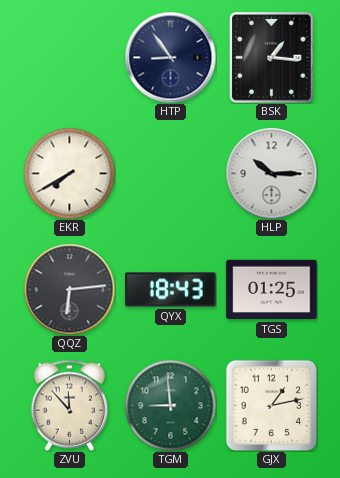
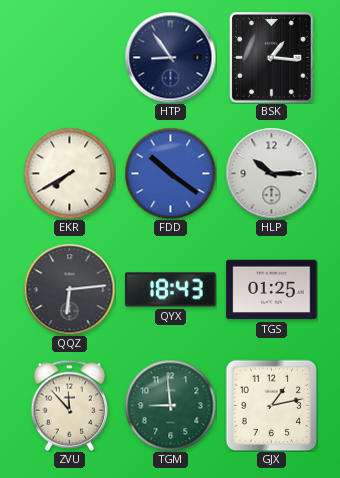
FDD: none -> 10:21 (170, 173)
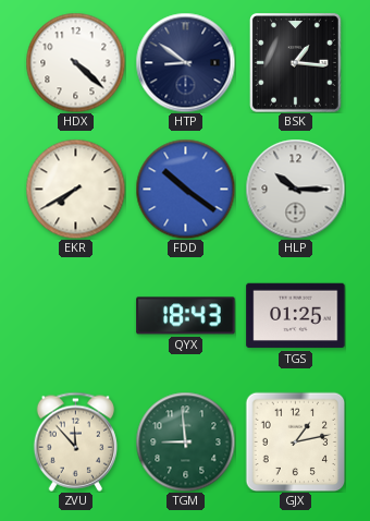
HDX: none -> 4:22 (75, 62)
HTP: 8:54 -> 8:51 (185, 62)
QQZ: 6:14 -> none (69, 289)
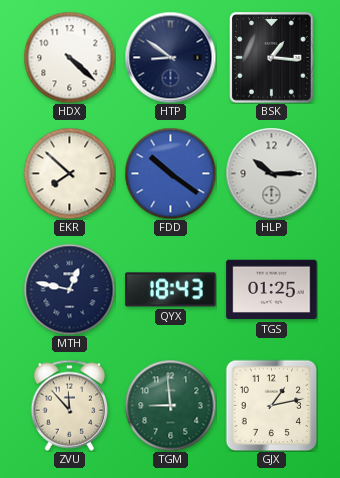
EKR: 7:40 -> 7:52 (69, 173)
MTH: none -> 12:47 (69, 289)
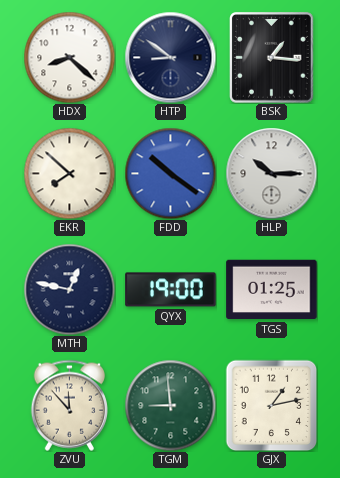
HDX: 4:22 -> 8:22 (69, 57)
QYX: 18:43 -> 19:00 (171, 290)
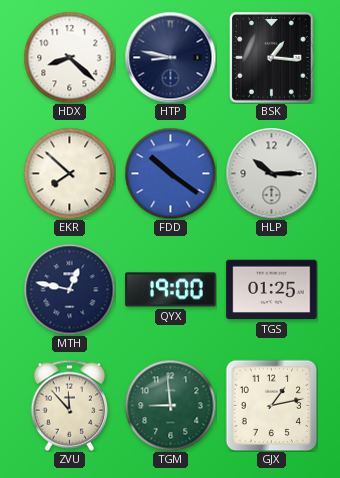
HTP: 8:51 -> 8:47 (170, 57)
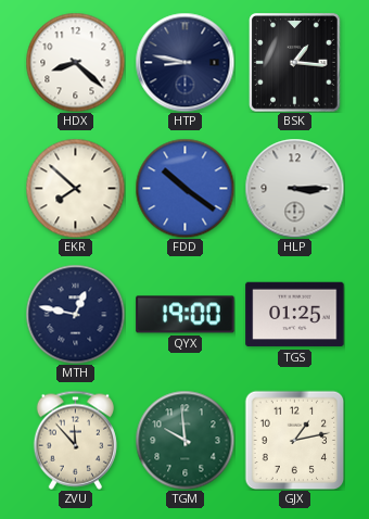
HLP: 10:15 -> 3:15 (294, 188)
TGM: 8:59 -> 9:59 (184, 440)
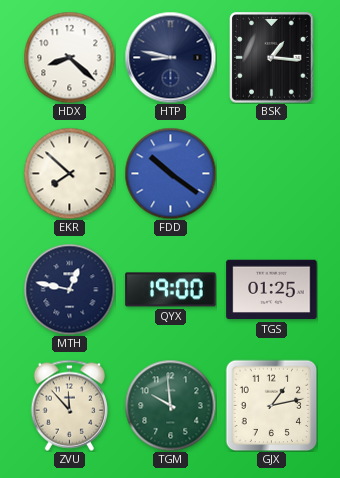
HLP: 3:15 -> none (294, 188)
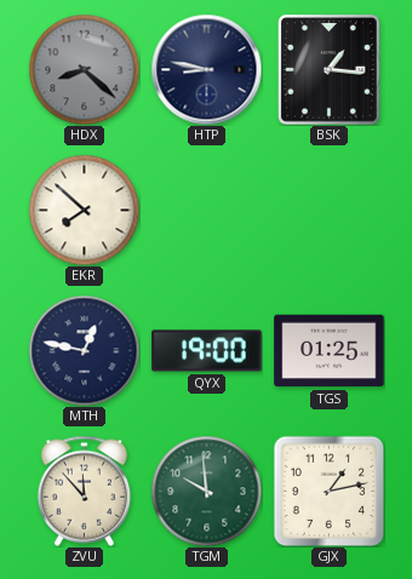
HDX dial: white -> grey (84, 69)
FDD: 10:21 -> none (170, 173)
